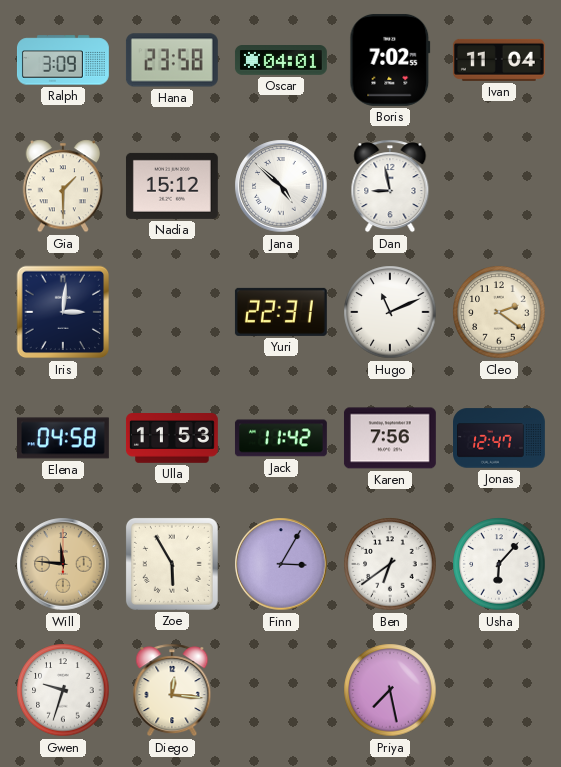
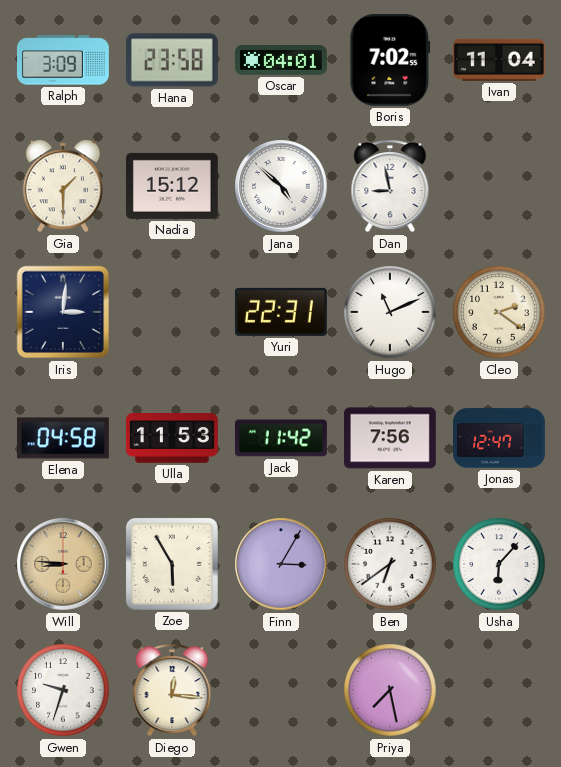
Will: 11:46 -> 8:46 (63, 564)
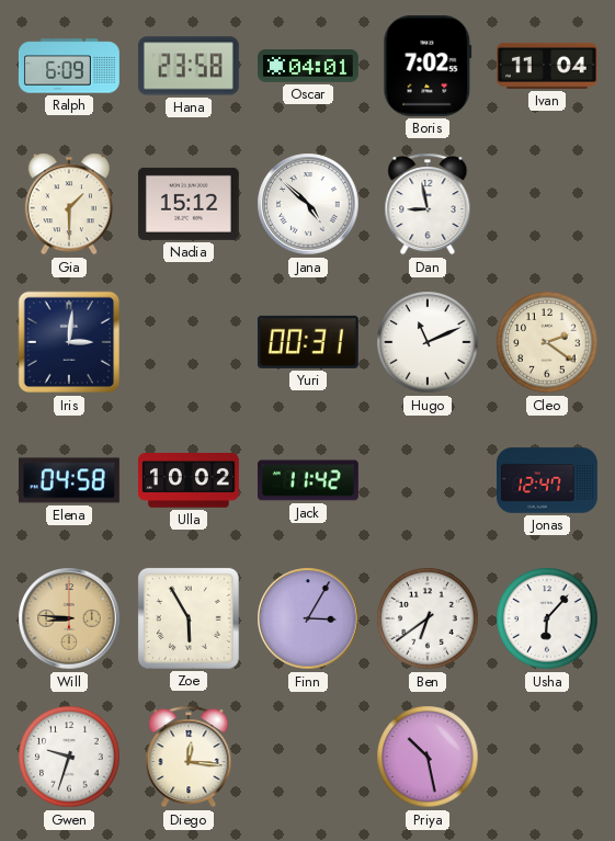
Ralph: 3:09 -> 6:09 (69, 66)
Yuri: 22:31 -> 00:31 (308, 342)
Ulla: 11:53 -> 10:02 (189, 481)
Karen: 7:56 -> none (390, 438)
Priya: 7:28 -> 10:28 (428, 757)
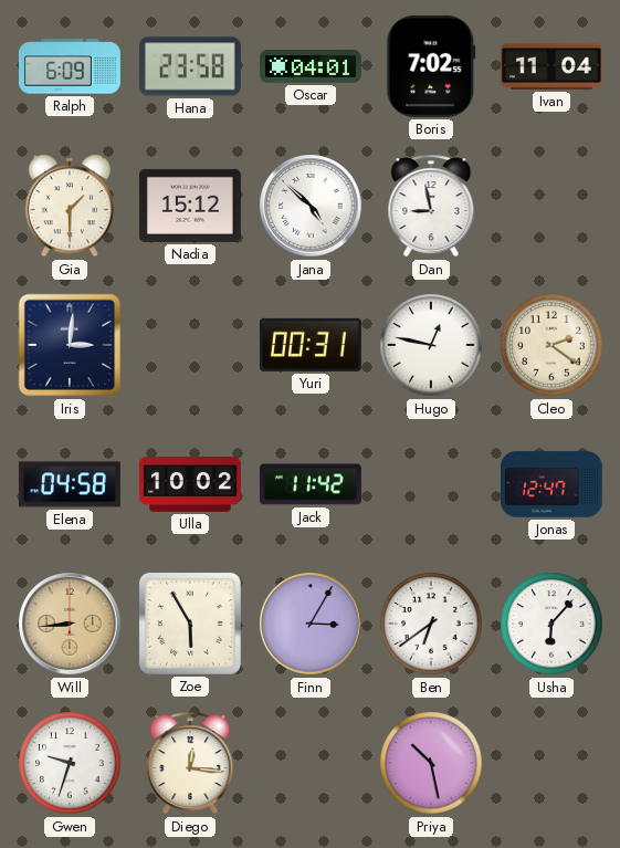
Hugo: 11:11 -> 12:47 (431, 345)
Will: 8:46 -> 8:44 (70, 624)
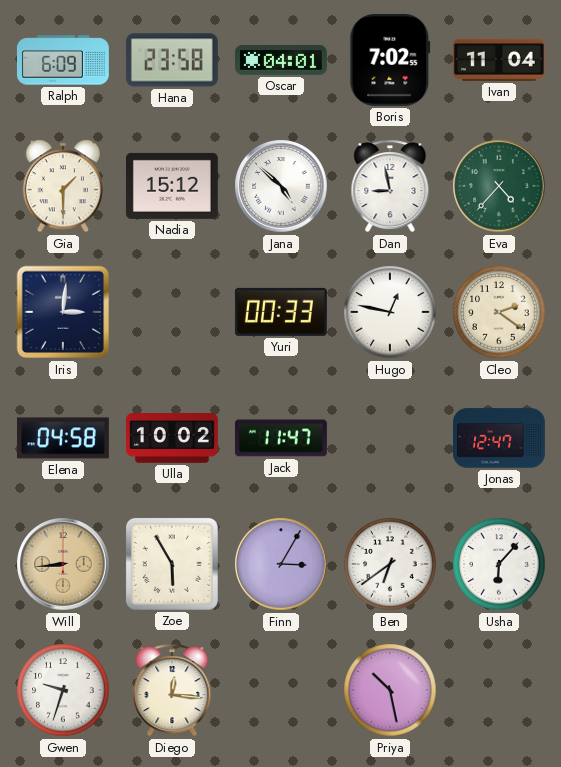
Eva: none -> 4:37 (499, 186)
Yuri: 00:31 -> 00:33 (281, 312)
Jack: 11:42 -> 11:47 (281, 438)
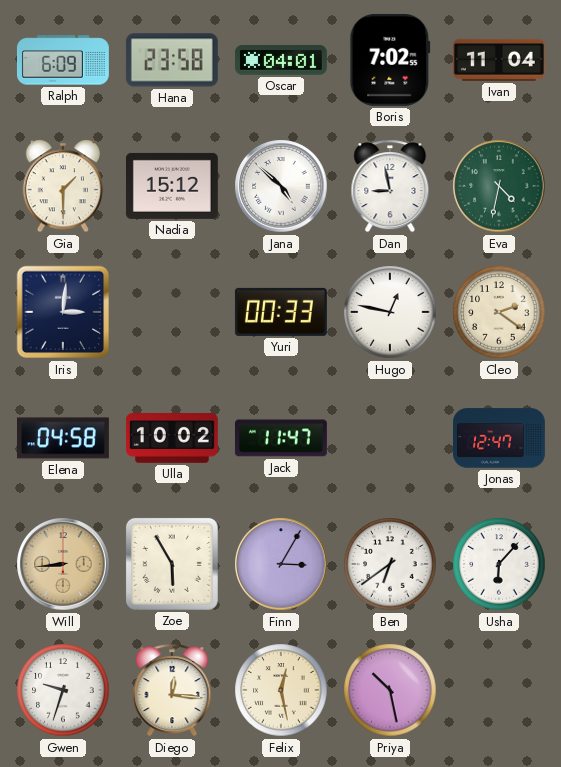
Eva: 4:37 -> 4:32 (499, 186)
Felix: none -> 12:28 (281, 690)
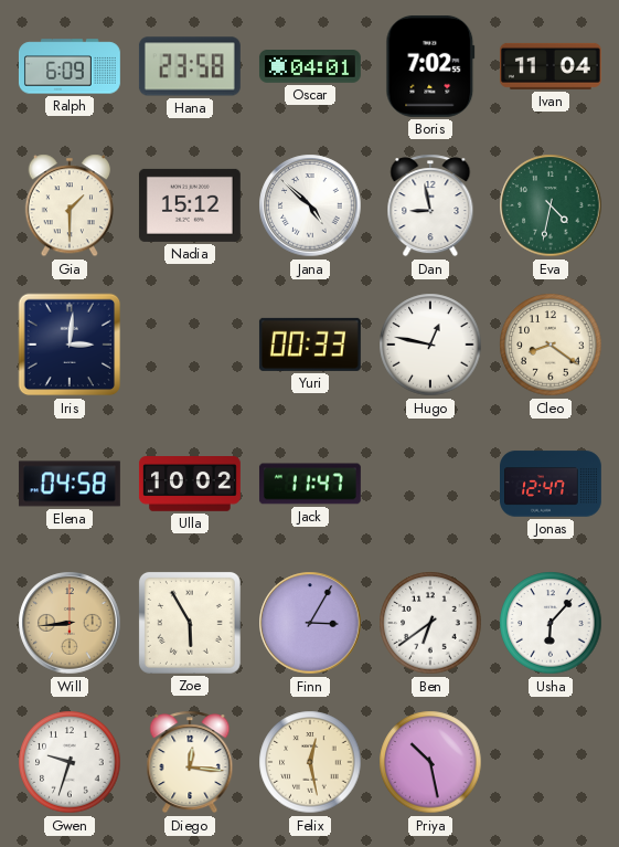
Cleo: 2:21 -> 8:21 (551, 345)
